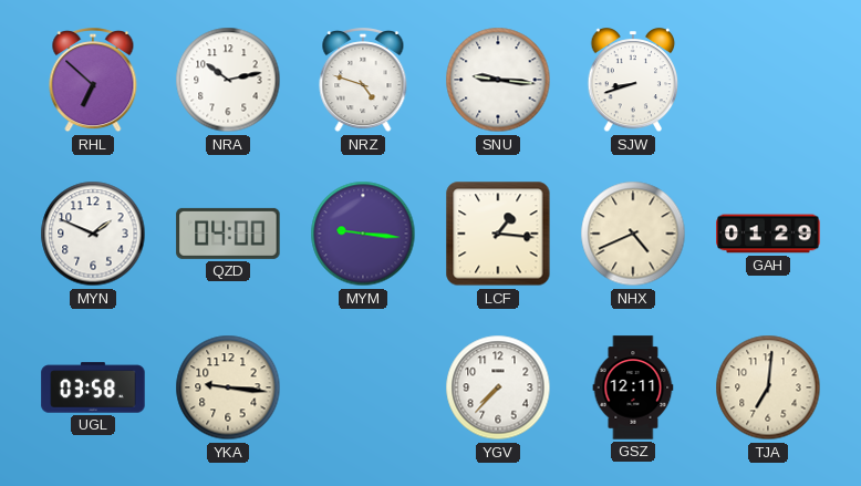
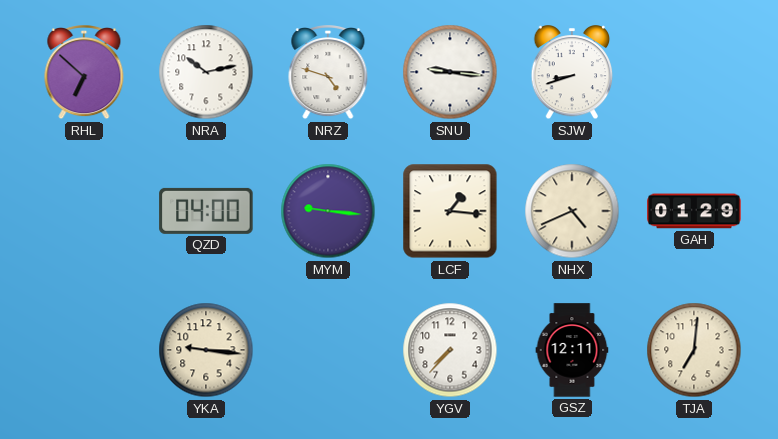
MYN: 1:49 -> none (93, 234)
UGL: 03:58 -> none (93, 387)
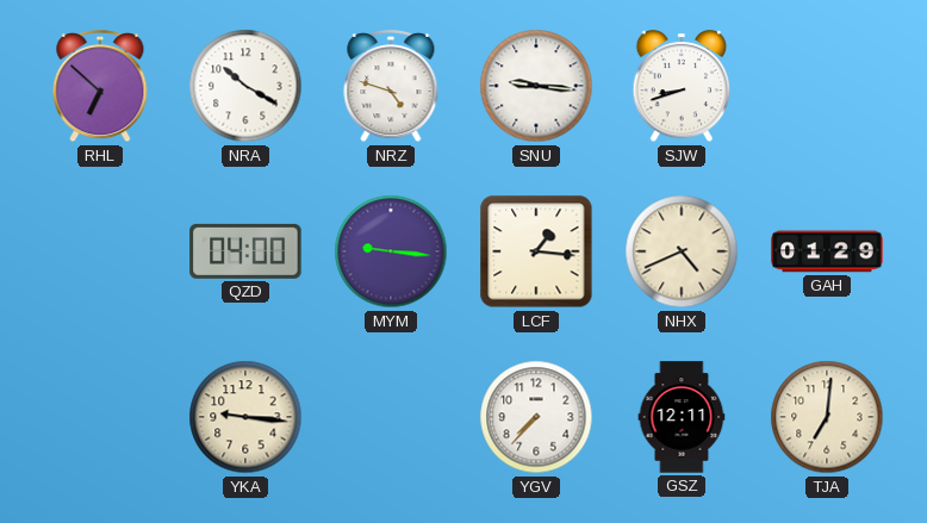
NRA: 10:13 -> 10:20 (245, 86)
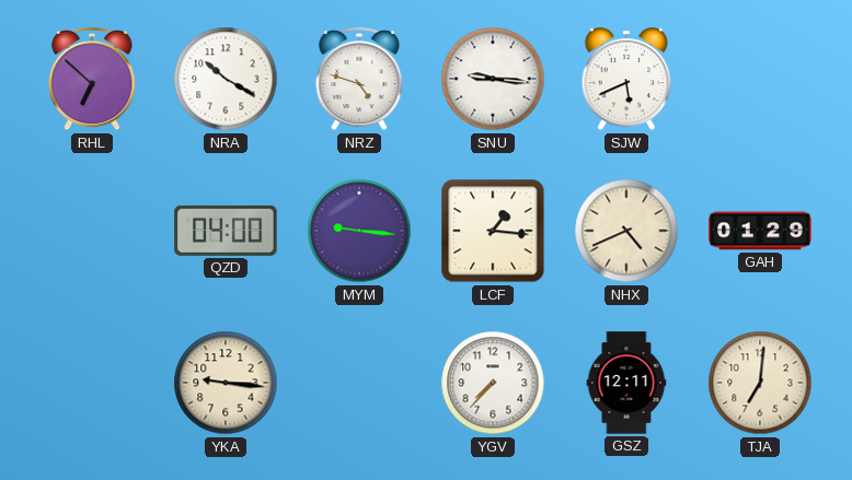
SJW: 8:42 -> 5:41 (626, 80)
